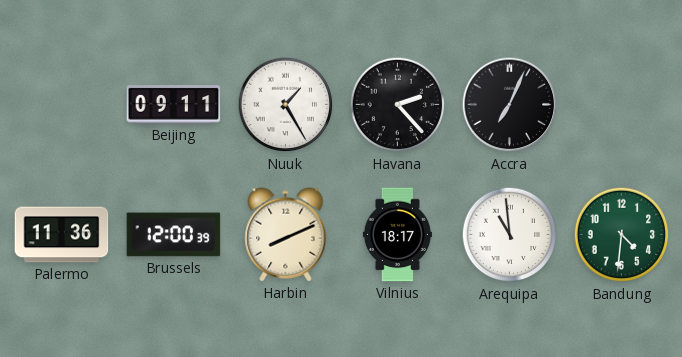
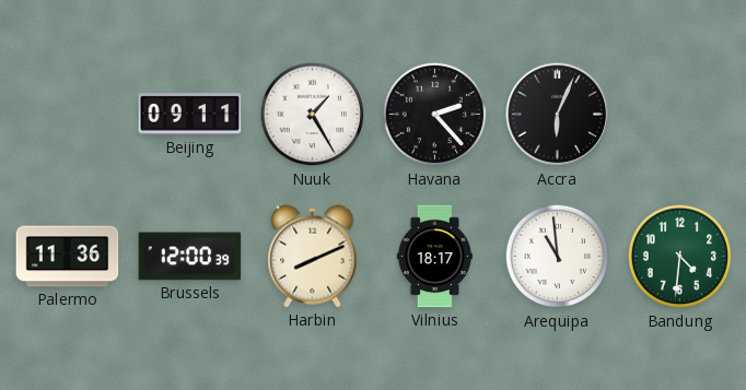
Accra: 7:04 -> 6:04 (558, 115)
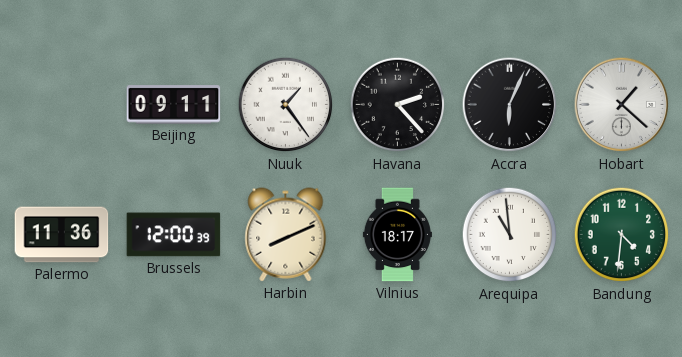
Nuuk: 1:25 -> 1:24 (286, 105)
Hobart: none -> 1:22 (622, 105)
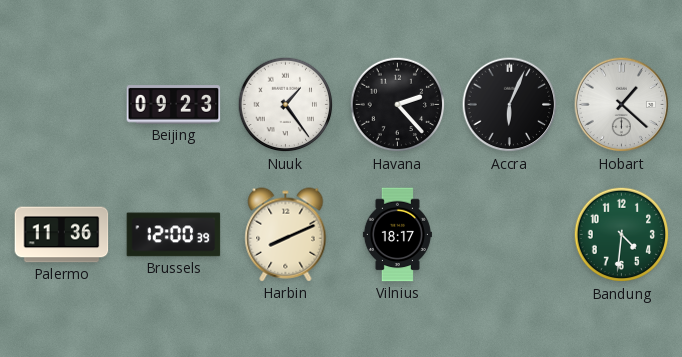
Beijing: 09:11 -> 09:23 (174, 105)
Arequipa: 10:59 -> none (510, 235)
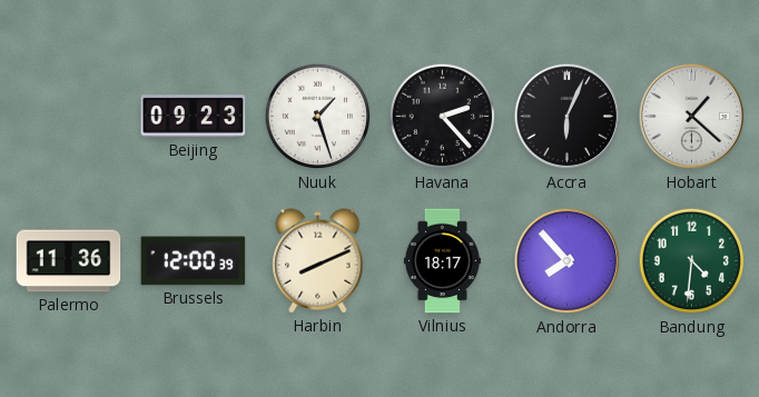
Nuuk: 1:24 -> 1:27 (318, 117)
Andorra: none -> 7:53 (568, 261)
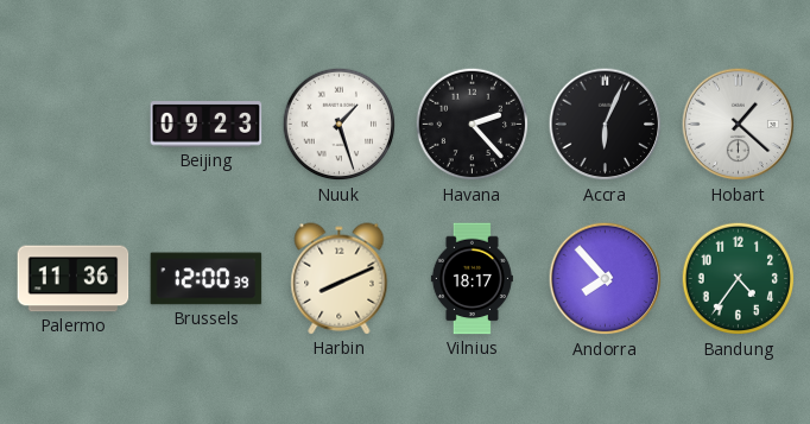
Bandung: 4:31 -> 4:36 (739, 279)
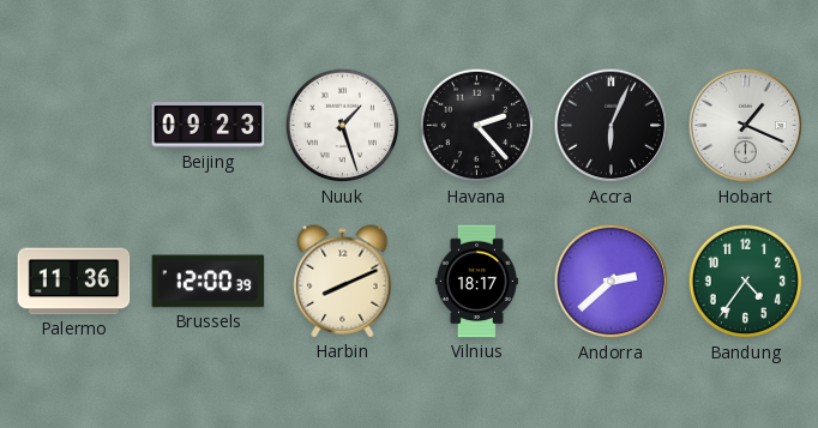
Hobart: 1:22 -> 1:19 (746, 126)
Andorra: 7:53 -> 2:38 (612, 282)
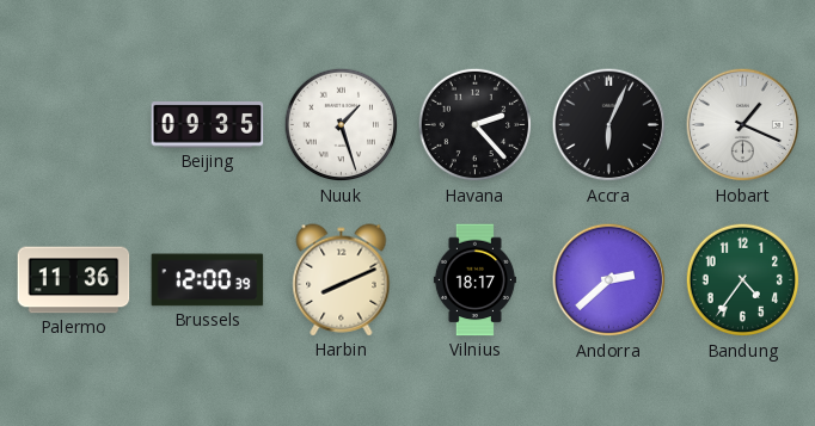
Beijing: 09:23 -> 09:35 (208, 125)
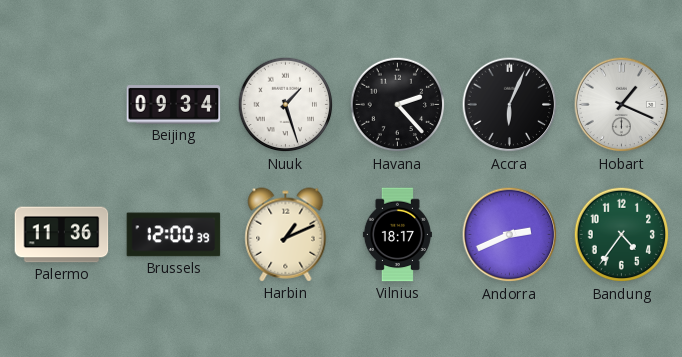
Beijing: 09:35 -> 09:34 (174, 105)
Harbin: 8:11 -> 1:11 (286, 235)
Andorra: 2:38 -> 2:41 (510, 235)
